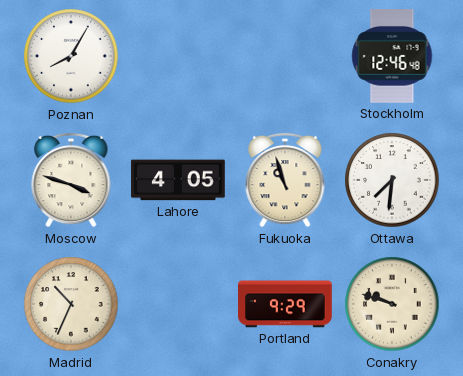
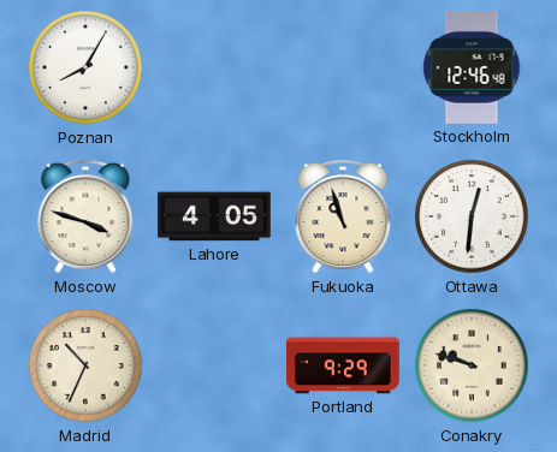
Ottawa: 7:31 -> 12:31 (472, 216)
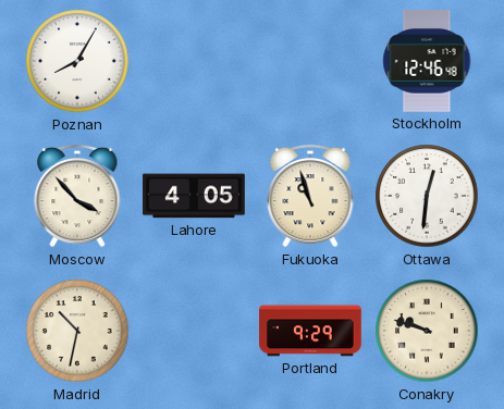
Moscow: 3:48 -> 3:53 (77, 196)
Madrid: 10:34 -> 10:32 (77, 331)
